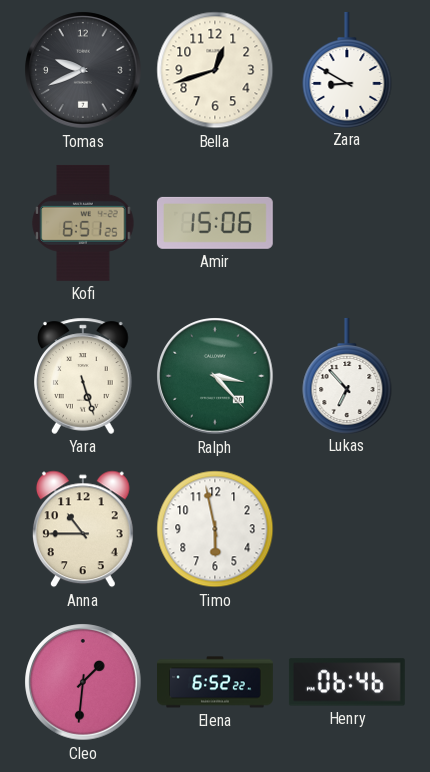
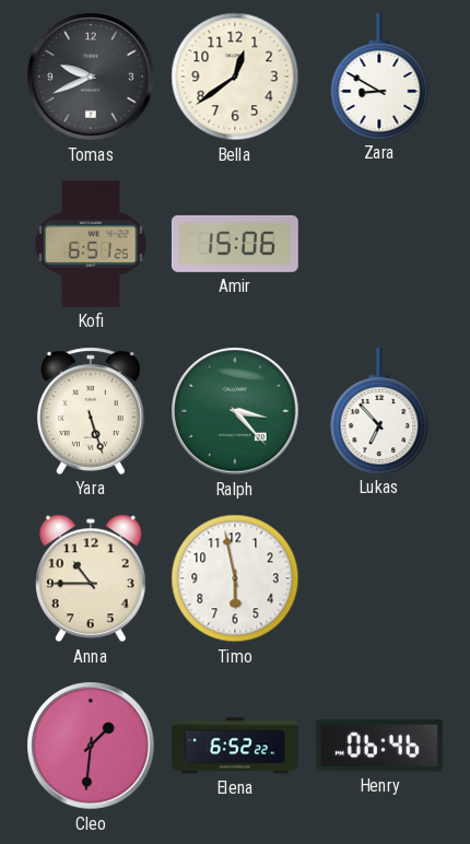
Bella: 12:42 -> 12:39 (235, 77)
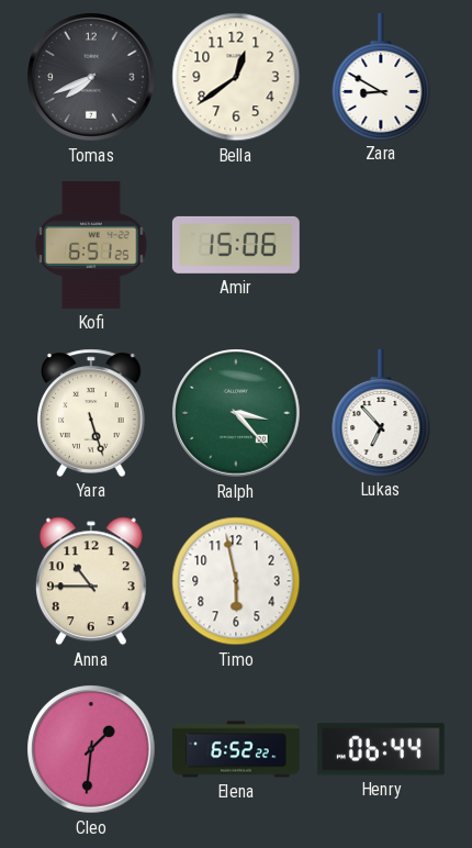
Tomas: 9:41 -> 7:41 (91, 77)
Henry: 06:46 -> 06:44 (381, 749)
